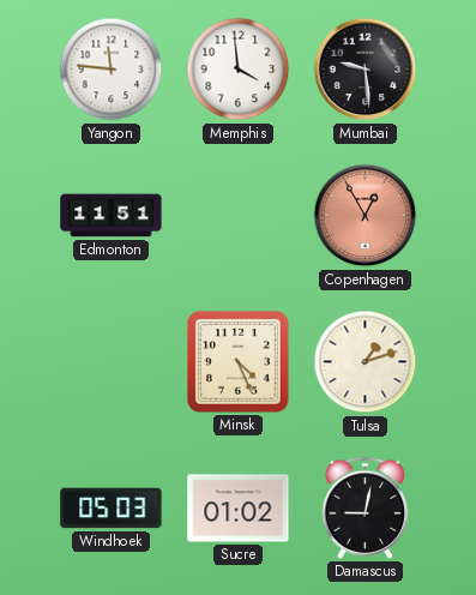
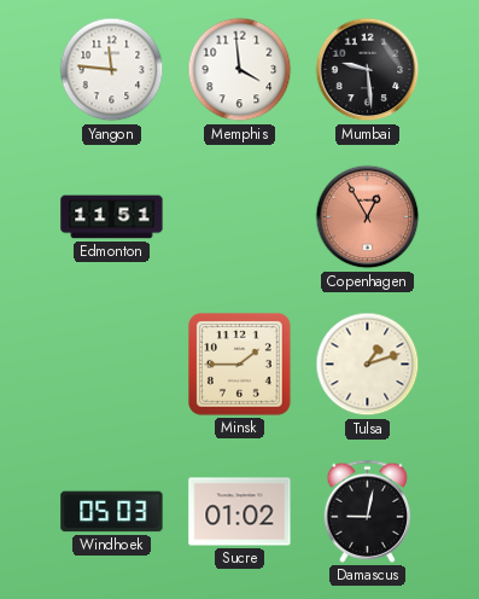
Minsk: 4:26 -> 1:45 (240, 365)
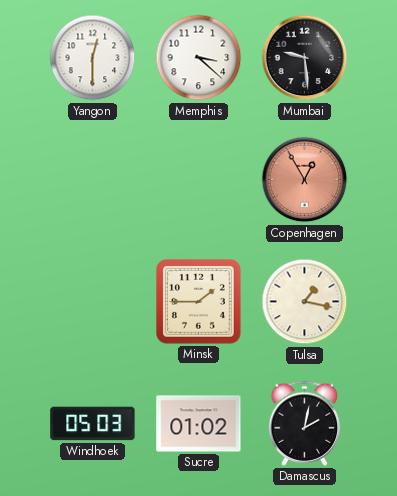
Yangon: 11:46 -> 12:30 (93, 58)
Memphis: 3:59 -> 3:22 (199, 58)
Edmonton: 11:51 -> none (112, 217)
Tulsa: 1:12 -> 1:17 (305, 302)
Damascus: 9:02 -> 2:02 (305, 423)
